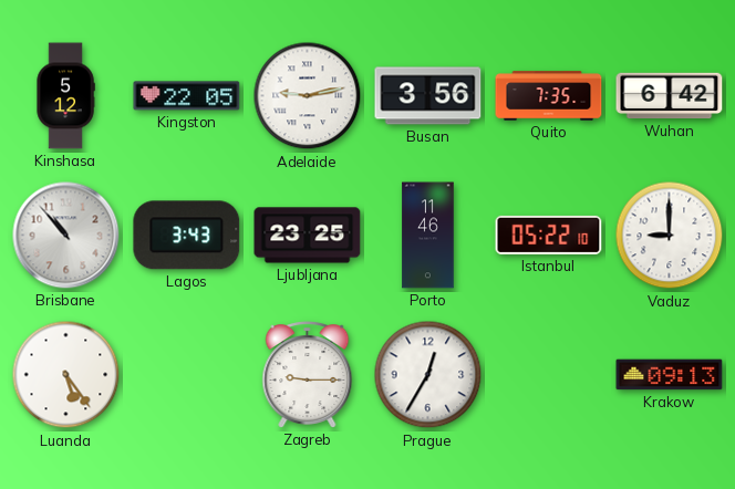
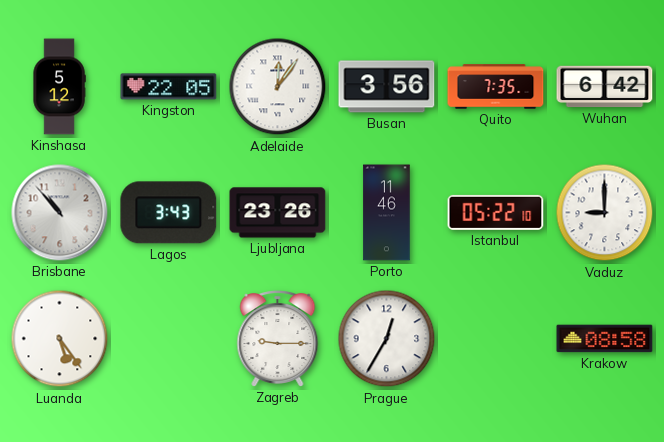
Adelaide: 9:13 -> 12:06 (278, 87)
Ljubljana: 23:25 -> 23:26 (278, 213)
Krakow: 09:13 -> 08:58 (605, 339)
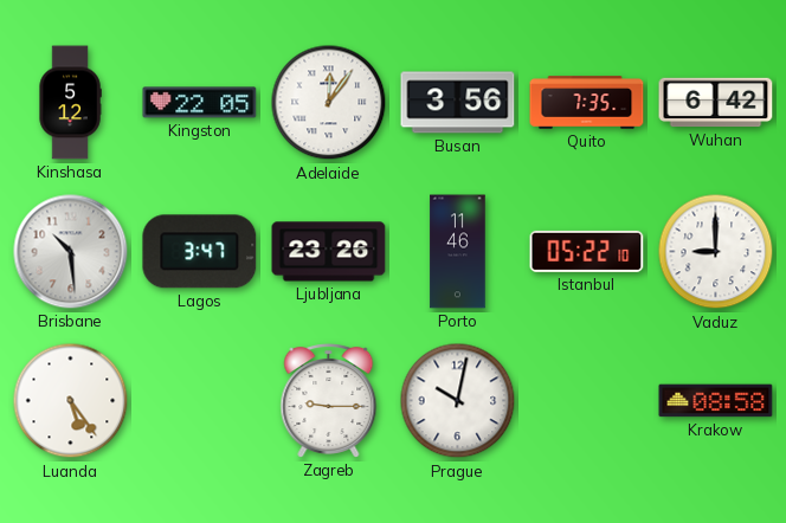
Brisbane: 10:53 -> 10:29 (71, 252)
Lagos: 3:43 -> 3:47 (200, 252)
Prague: 12:35 -> 10:02 (458, 401)
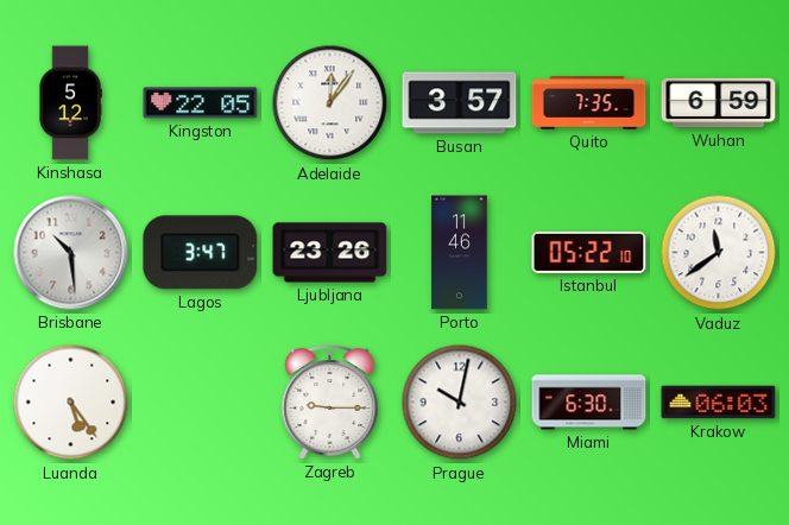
Busan: 3:56 -> 3:57 (460, 103)
Wuhan: 6:42 -> 6:59 (719, 103)
Vaduz: 9:00 -> 11:39 (719, 253)
Miami: none -> 6:30 (589, 403)
Krakow: 08:58 -> 06:03 (719, 403)
